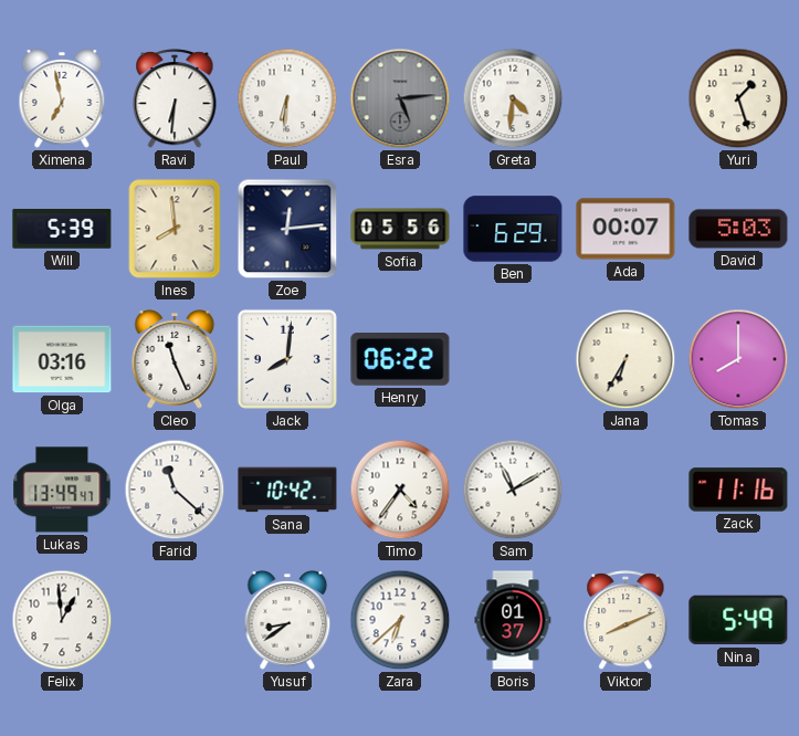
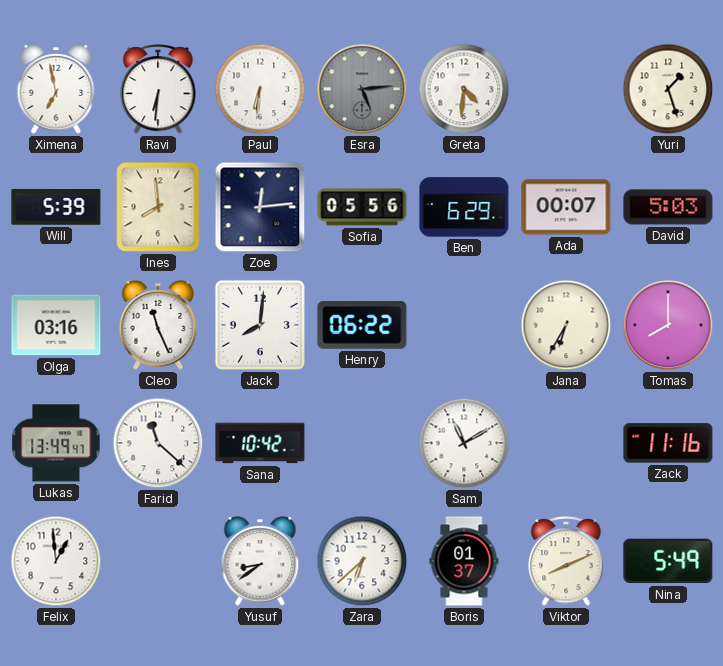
Timo: 4:36 -> none (400, 490)
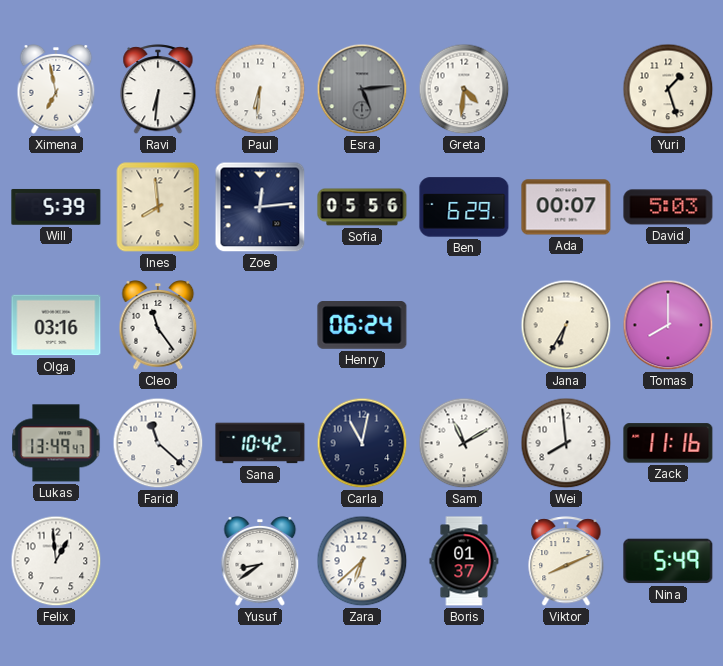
Cleo: 11:26 -> 11:24 (158, 325)
Jack: 8:01 -> none (260, 325)
Henry: 06:22 -> 06:24 (362, 326)
Carla: none -> 11:02 (362, 443)
Wei: none -> 7:59 (566, 443)
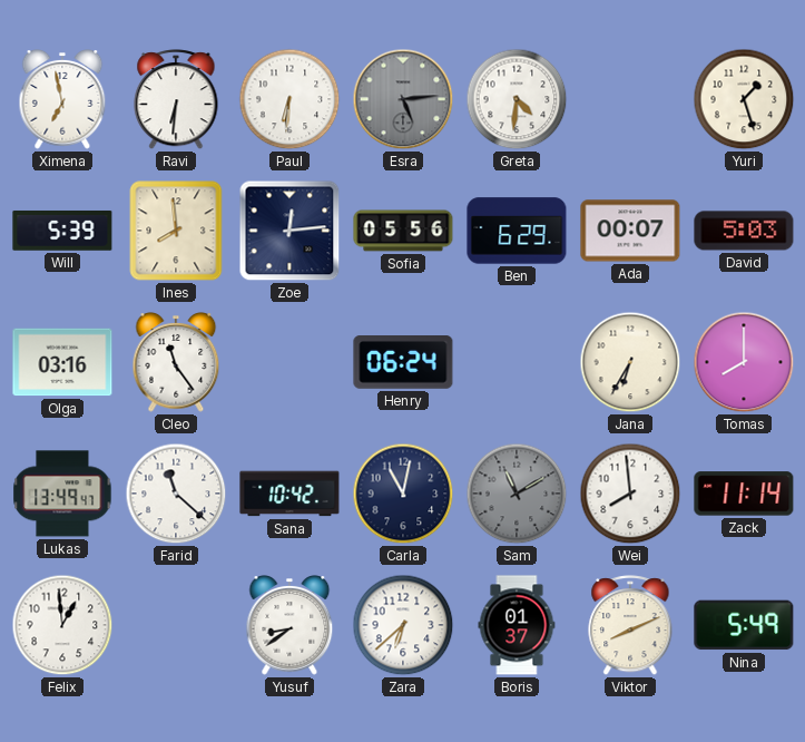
Sam dial: white -> grey (517, 494)
Zack: 11:16 -> 11:14 (744, 494)
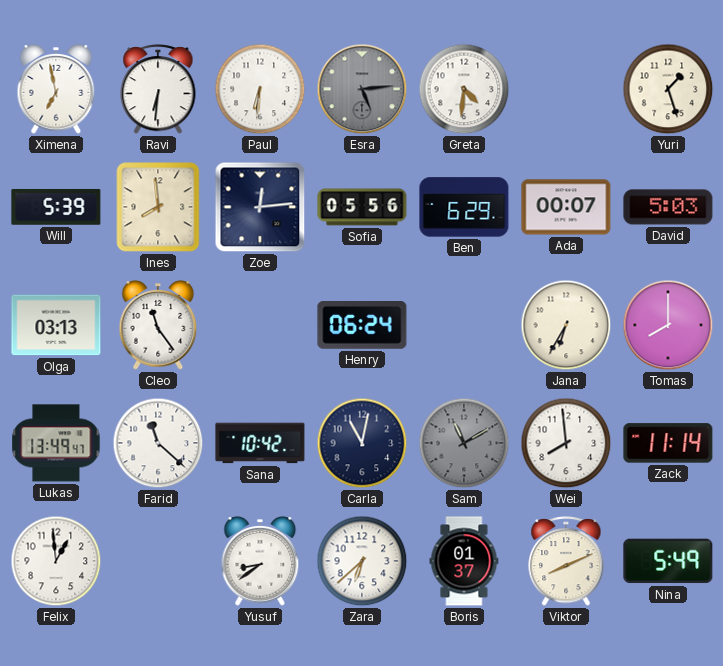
Olga: 03:16 -> 03:13 (56, 325)
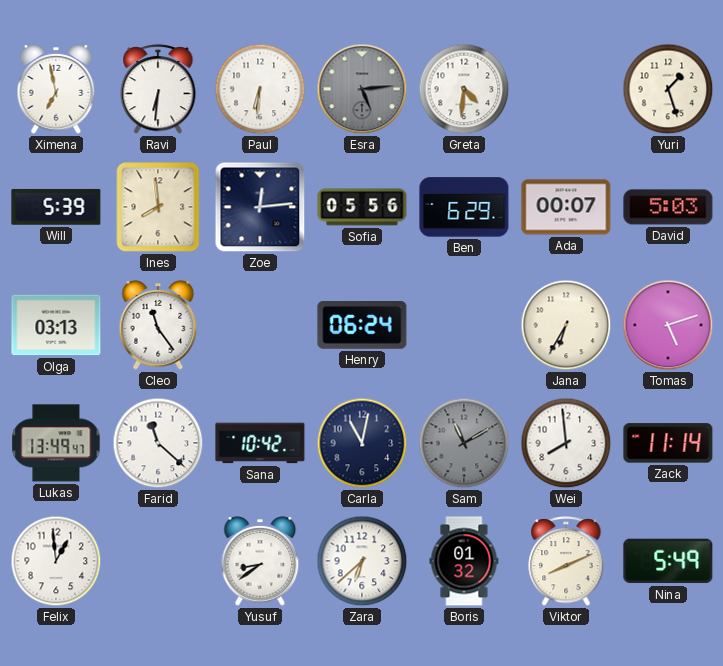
Tomas: 8:00 -> 5:12 (668, 325)
Boris: 01:37 -> 01:32 (464, 561)
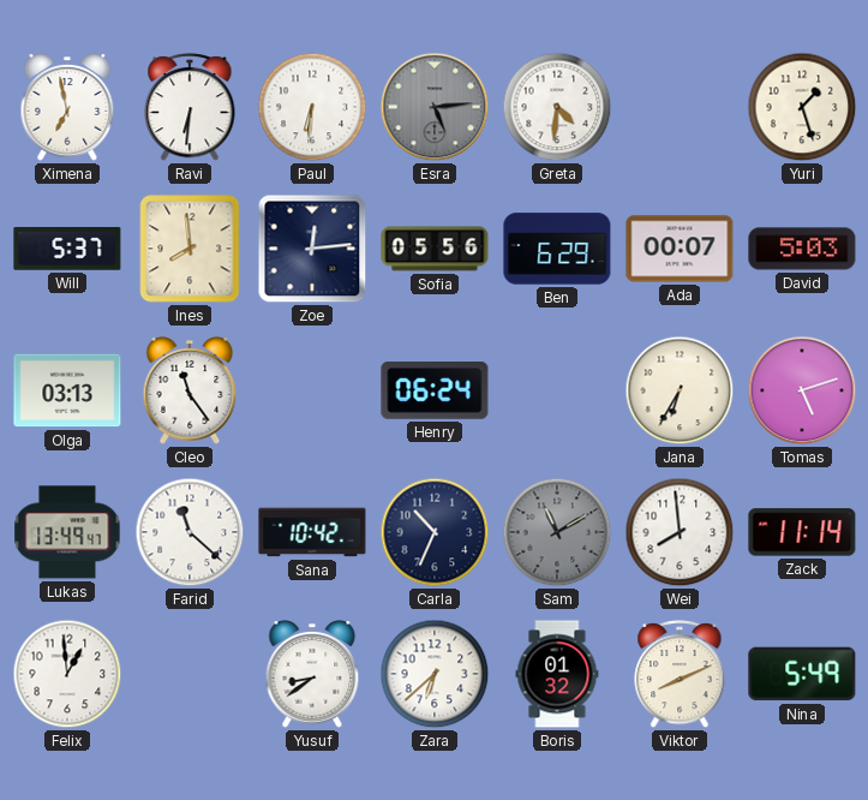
Will: 5:39 -> 5:37 (67, 249)
Carla: 11:02 -> 10:34 (435, 532)
